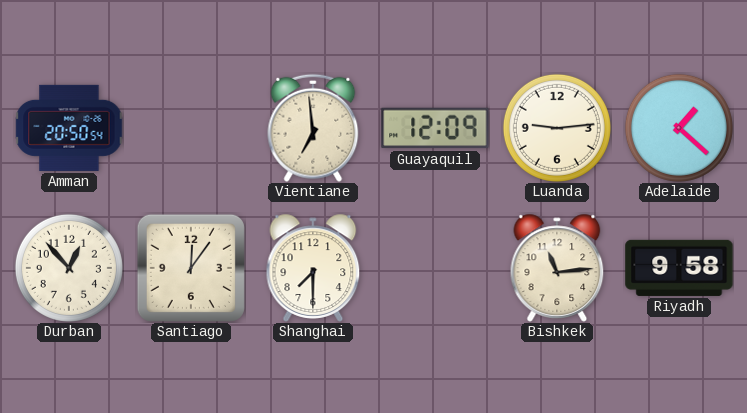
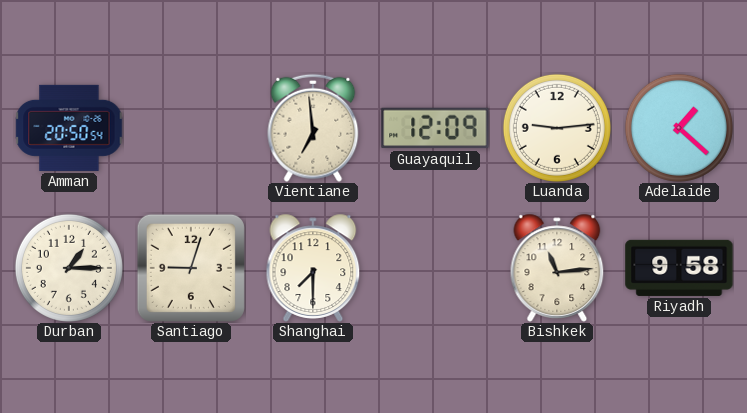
Durban: 12:53 -> 1:15 (69, 268)
Santiago: 12:06 -> 9:03 (191, 268)
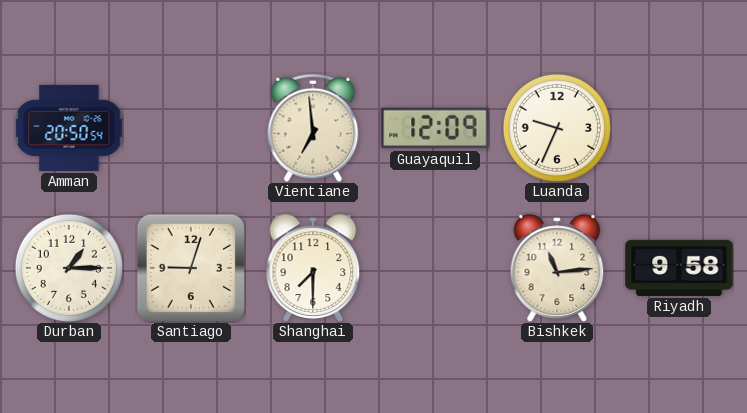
Luanda: 9:14 -> 9:34 (557, 128)
Adelaide: 1:22 -> none (679, 128)
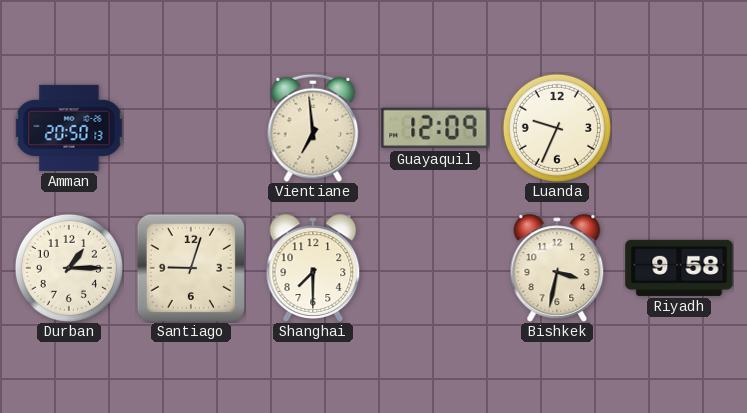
Amman: 20:50:54 -> 20:50:13 (69, 128)
Bishkek: 11:14 -> 3:32 (557, 268)
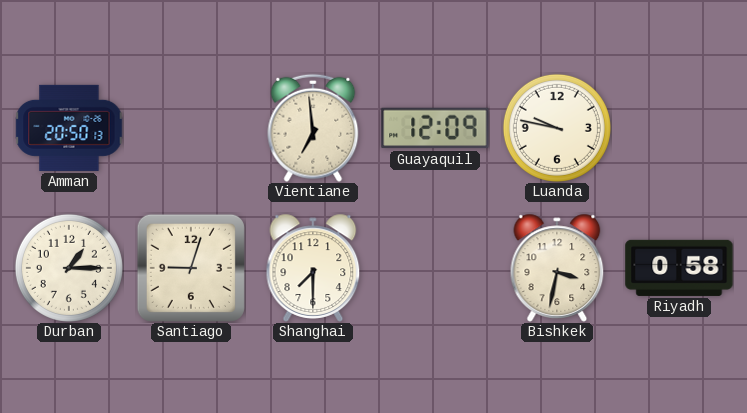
Luanda: 9:34 -> 9:47 (557, 128)
Riyadh: 9:58 -> 0:58 (679, 268)
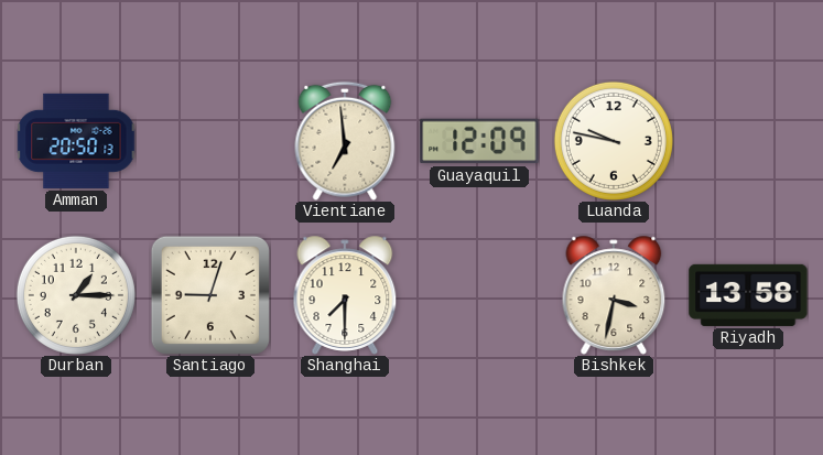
Riyadh: 0:58 -> 13:58 (748, 295)
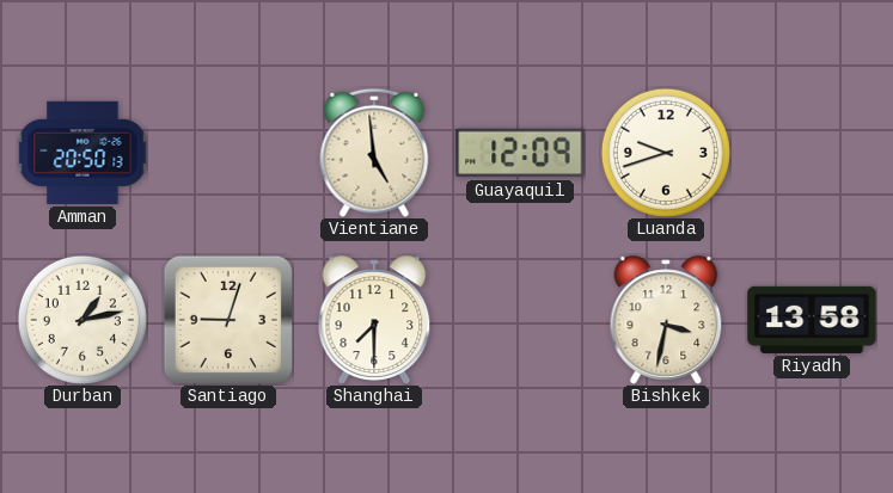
Vientiane: 6:59 -> 4:59 (374, 153)
Luanda: 9:47 -> 9:42 (666, 153)
Durban: 1:15 -> 1:13 (82, 320)
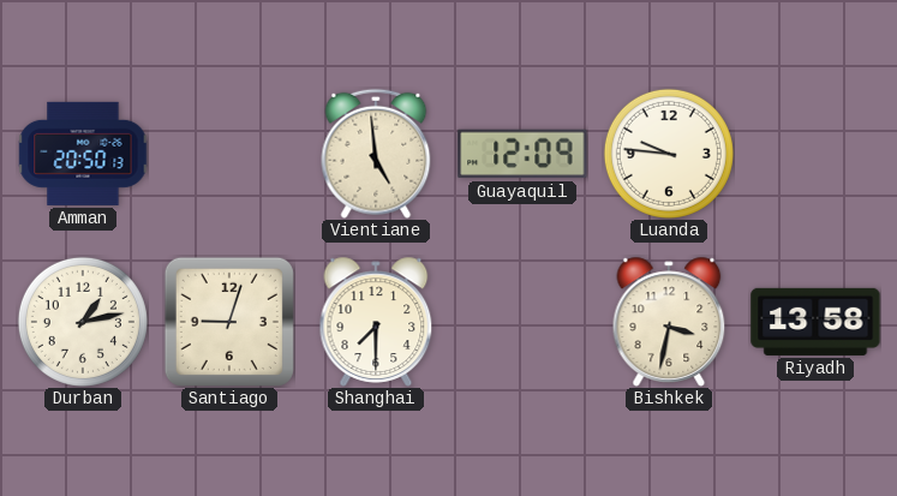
Luanda: 9:42 -> 9:46 (669, 154)
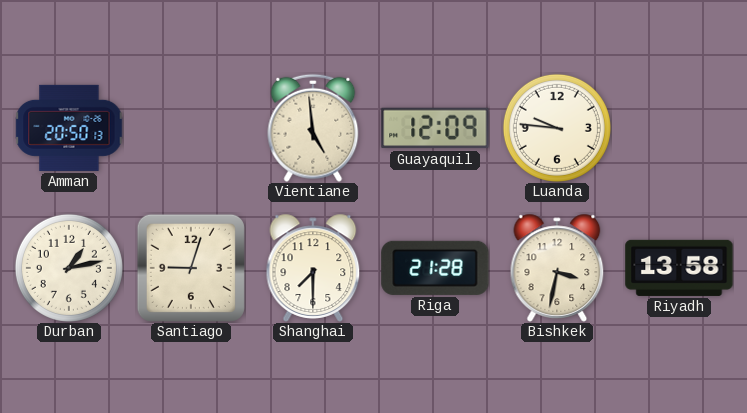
Riga: none -> 21:28 (435, 268)
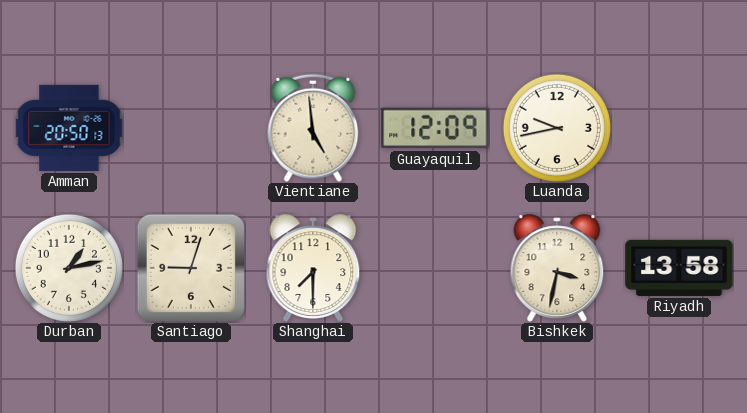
Luanda: 9:46 -> 9:43 (557, 128)
Riga: 21:28 -> none (435, 268)
